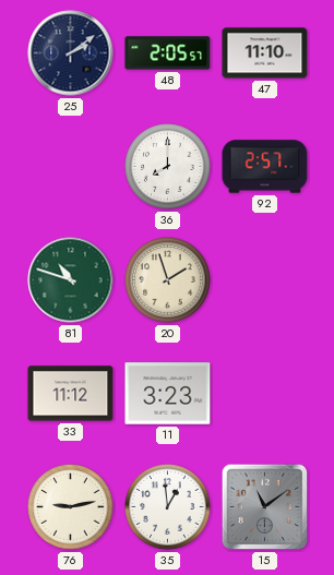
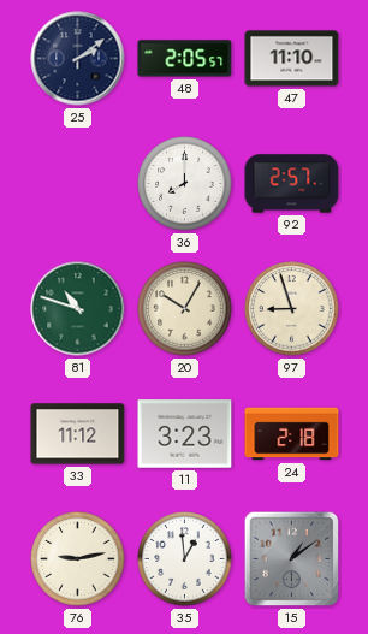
20: 1:57 -> 10:05 (185, 309)
97: none -> 8:57 (292, 309)
24: none -> 2:18 (292, 434)
15: 11:09 -> 1:09 (292, 559)
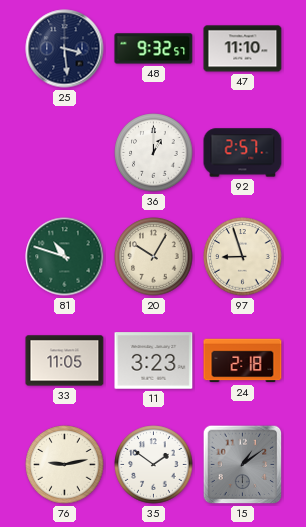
25: 2:09 -> 3:29 (65, 49)
48: 2:05 -> 9:32 (154, 49)
36: 8:00 -> 1:00 (154, 153)
33: 11:12 -> 11:05 (65, 361)
35: 12:59 -> 1:51 (154, 465)
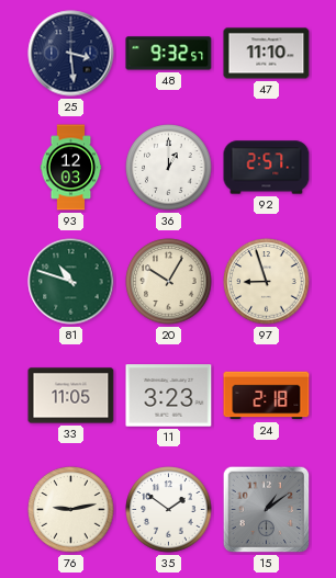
93: none -> 12:03 (71, 168)
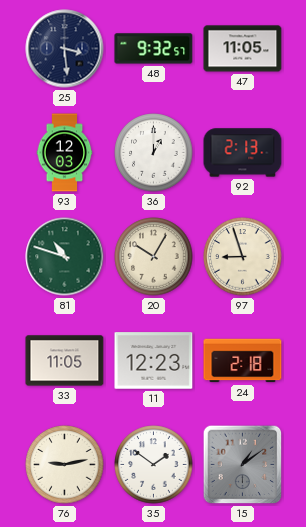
47: 11:10 -> 11:05 (243, 49)
92: 2:57 -> 2:13 (243, 153)
11: 3:23 -> 12:23 (154, 361)
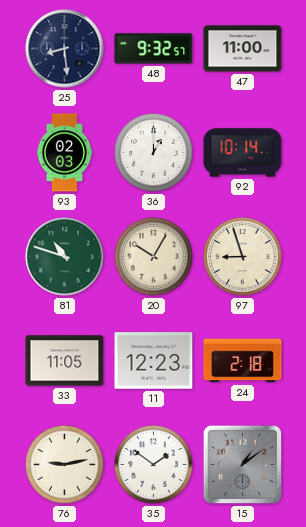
25: 3:29 -> 8:29 (65, 49)
47: 11:05 -> 11:00 (243, 49)
93: 12:03 -> 02:03 (65, 153)
92: 2:13 -> 10:14 (243, 153)
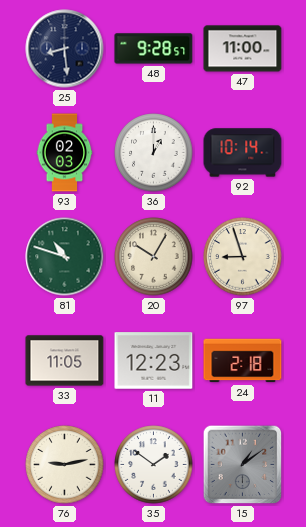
48: 9:32 -> 9:28 (154, 49)
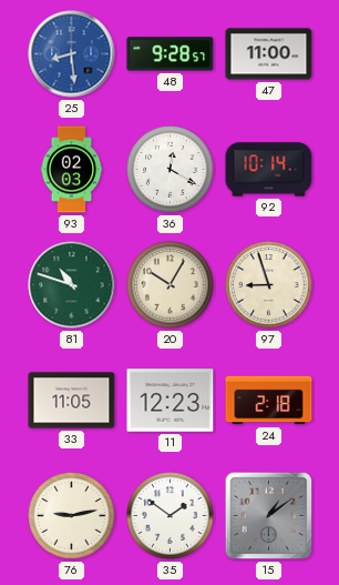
25 dial: navy -> blue (72, 54)
36: 1:00 -> 12:20 (171, 170)
